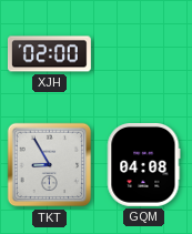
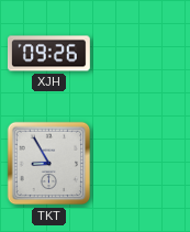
XJH: 02:00 -> 09:26 (48, 54)
GQM: 04:08 -> none (144, 164)
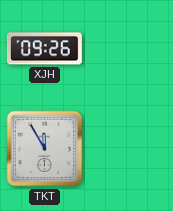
TKT: 8:55 -> 11:55 (45, 149)
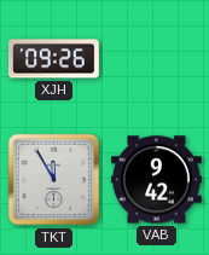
VAB: none -> 9:42 (157, 180)
